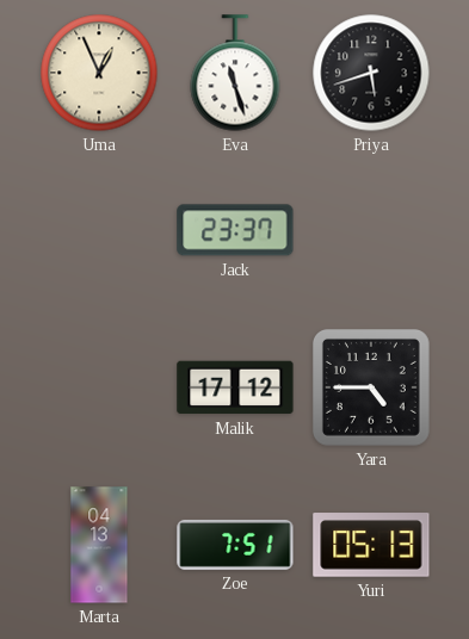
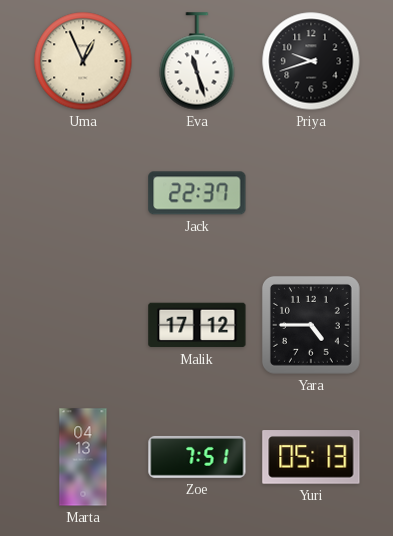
Priya: 5:42 -> 9:42 (311, 61)
Jack: 23:37 -> 22:37 (197, 193)
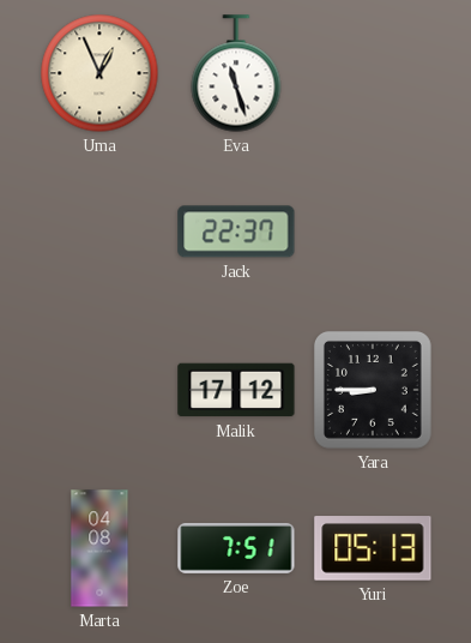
Priya: 9:42 -> none (311, 61)
Yara: 4:45 -> 8:45 (373, 390)
Marta: 04:13 -> 04:08 (99, 548)
